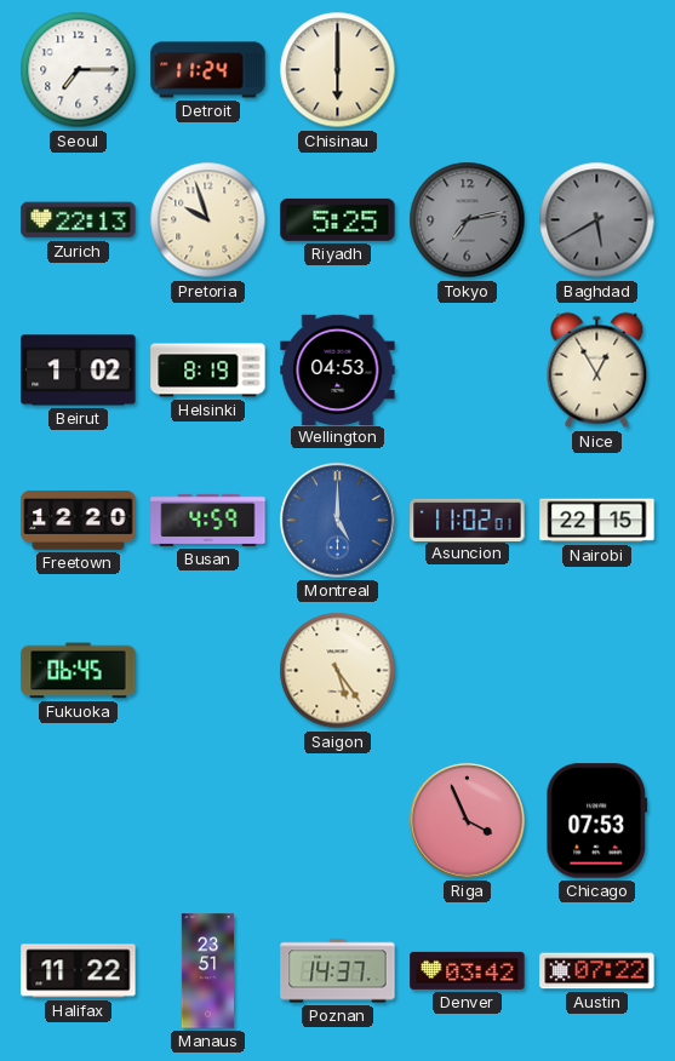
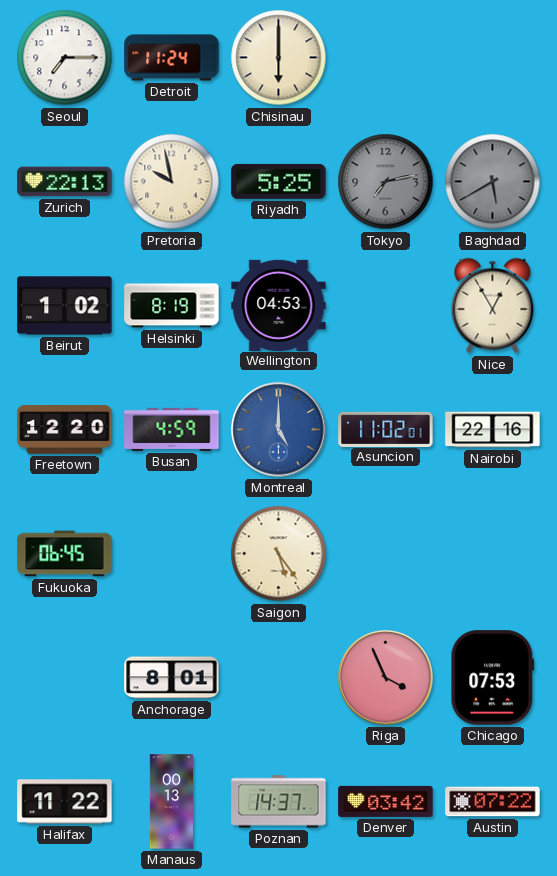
Pretoria: 9:57 -> 9:58 (172, 182)
Nairobi: 22:15 -> 22:16 (493, 430)
Anchorage: none -> 8:01 (172, 678)
Manaus: 23:51 -> 00:13 (171, 802)
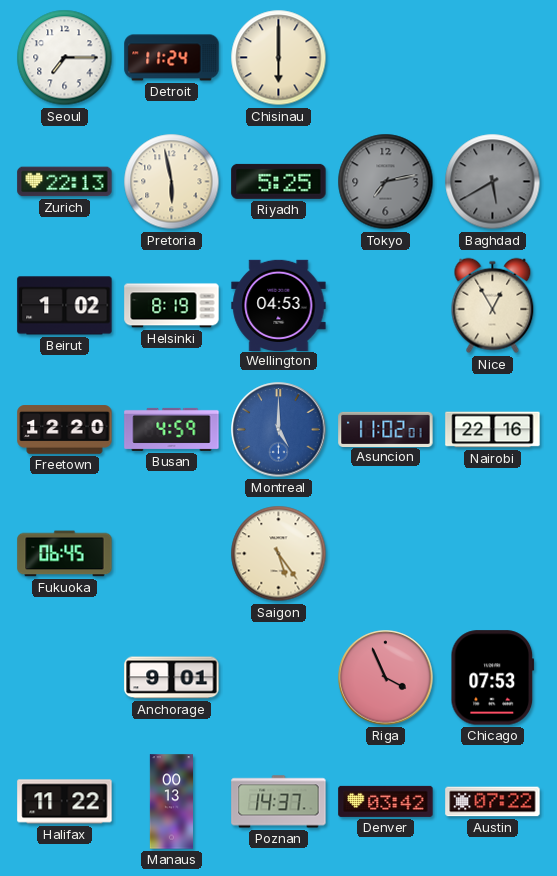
Pretoria: 9:58 -> 5:58 (172, 182)
Anchorage: 8:01 -> 9:01 (172, 678)
